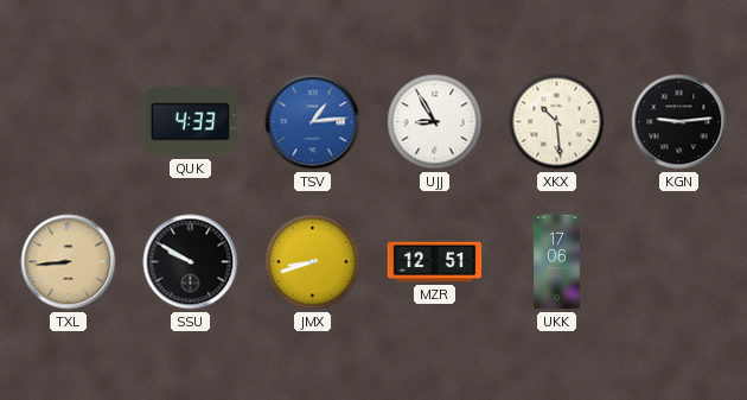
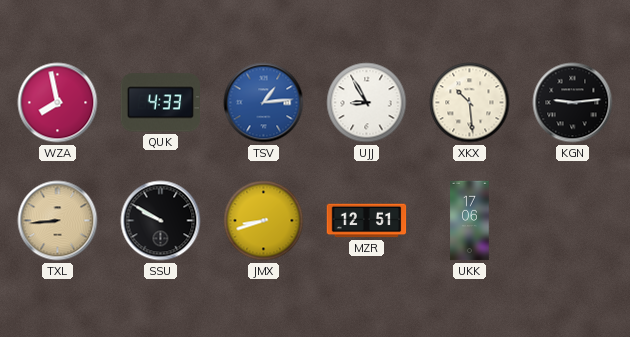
WZA: none -> 7:58 (58, 103)
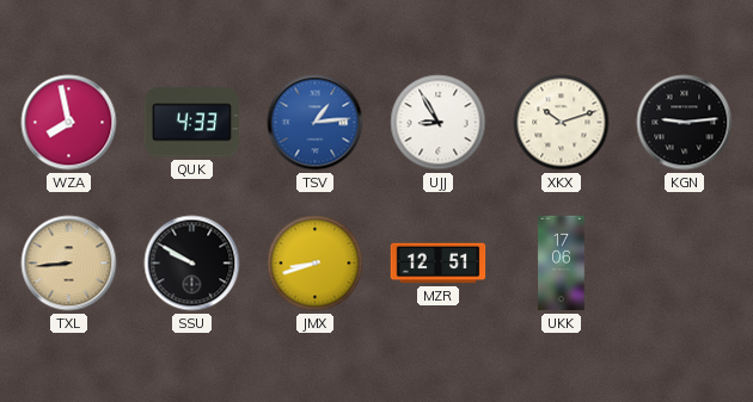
XKX: 10:29 -> 10:12 (562, 123)
